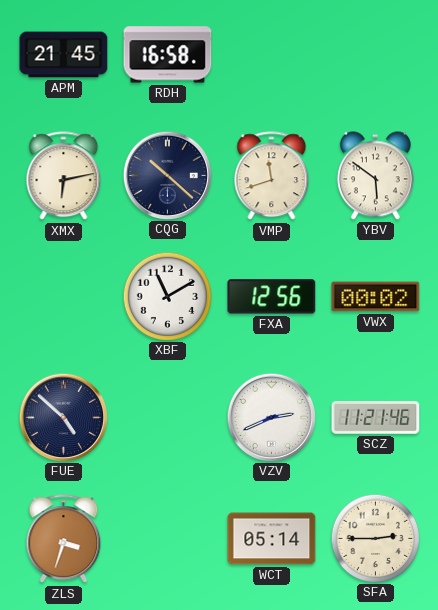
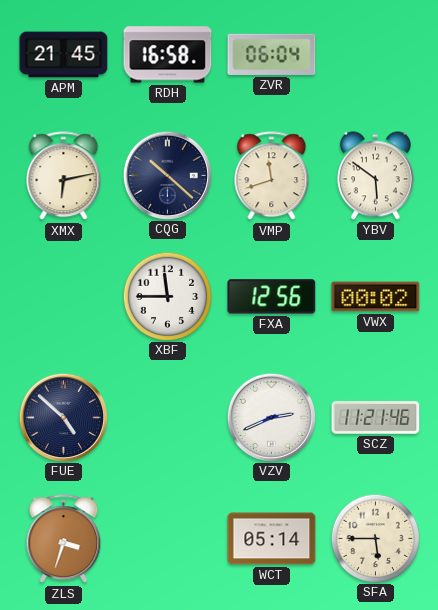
ZVR: none -> 06:04 (272, 54)
XBF: 11:10 -> 11:45 (167, 296)
SFA: 2:45 -> 5:45 (375, 538)
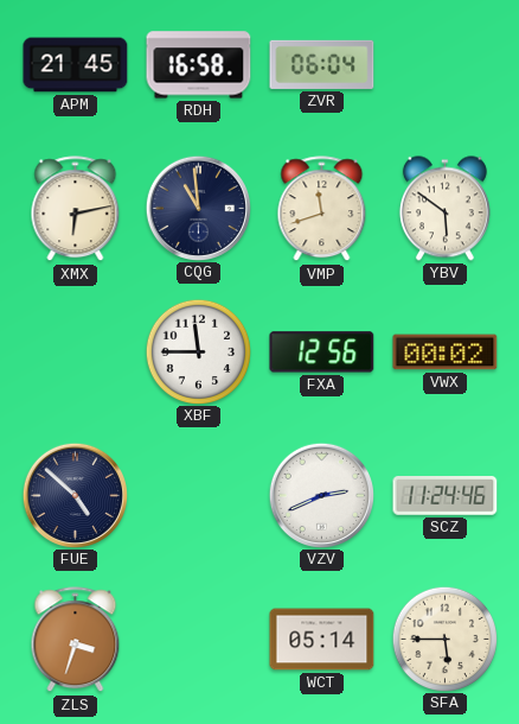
CQG: 10:22 -> 10:59 (198, 208)
SCZ: 11:21 -> 11:24 (446, 496)
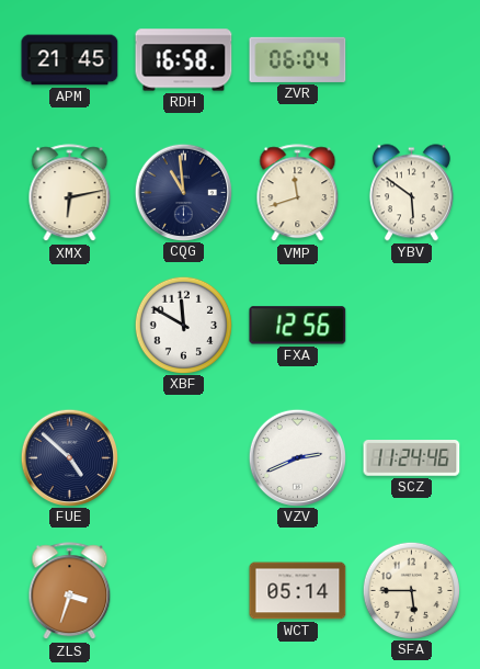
XBF: 11:45 -> 11:50 (183, 325)
VWX: 00:02 -> none (446, 353)
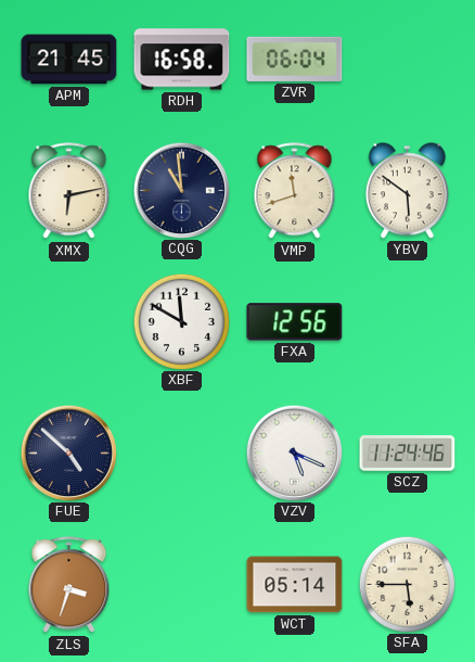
VZV: 2:41 -> 5:19 (294, 453)
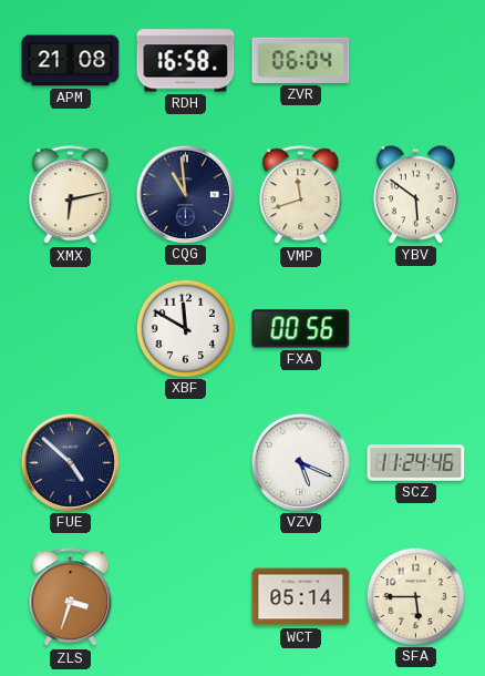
APM: 21:45 -> 21:08 (71, 61)
FXA: 12:56 -> 00:56 (301, 329)
